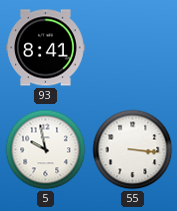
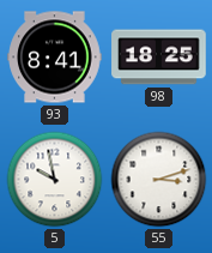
98: none -> 18:25 (159, 58)
55: 3:16 -> 3:12 (159, 180)
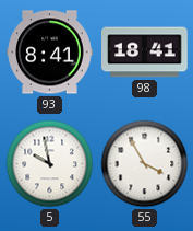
98: 18:25 -> 18:41 (145, 53)
55: 3:12 -> 3:55 (145, 164)
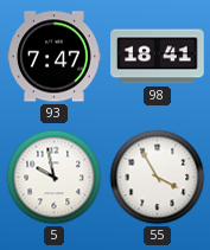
93: 8:41 -> 7:47 (55, 57)
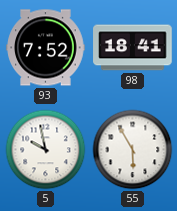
93: 7:47 -> 7:52 (46, 48)
55: 3:55 -> 5:55 (133, 150)
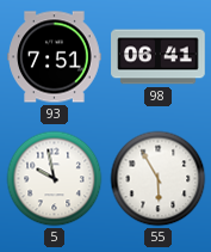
93: 7:52 -> 7:51 (55, 57)
98: 18:41 -> 06:41 (159, 57)
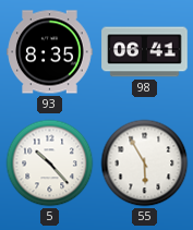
93: 7:51 -> 8:35 (50, 52)
5: 9:58 -> 10:23 (50, 164)
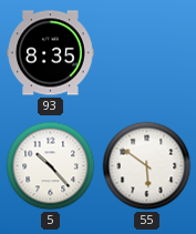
98: 06:41 -> none (145, 52)
55: 5:55 -> 5:51 (147, 166)
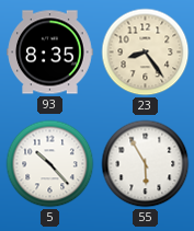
23: none -> 8:24 (146, 53)
55: 5:51 -> 5:55 (146, 164)
